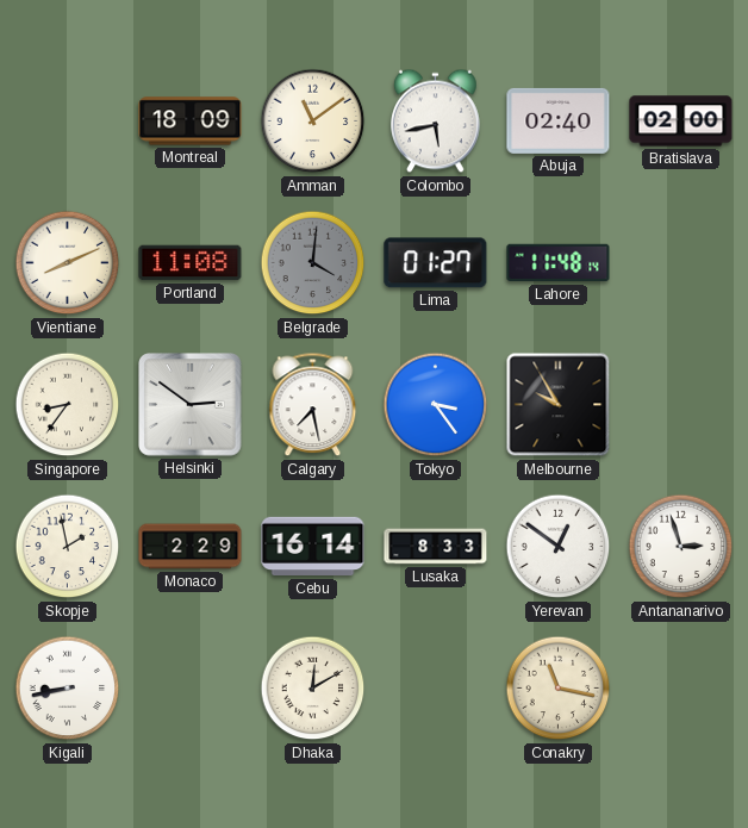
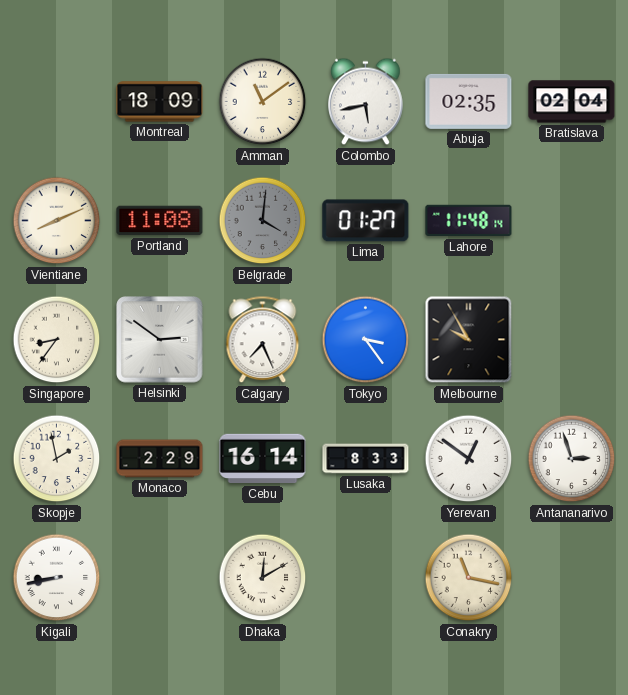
Abuja: 02:40 -> 02:35 (469, 101)
Bratislava: 02:00 -> 02:04 (572, 102)
Calgary: 7:28 -> 7:26 (263, 340)
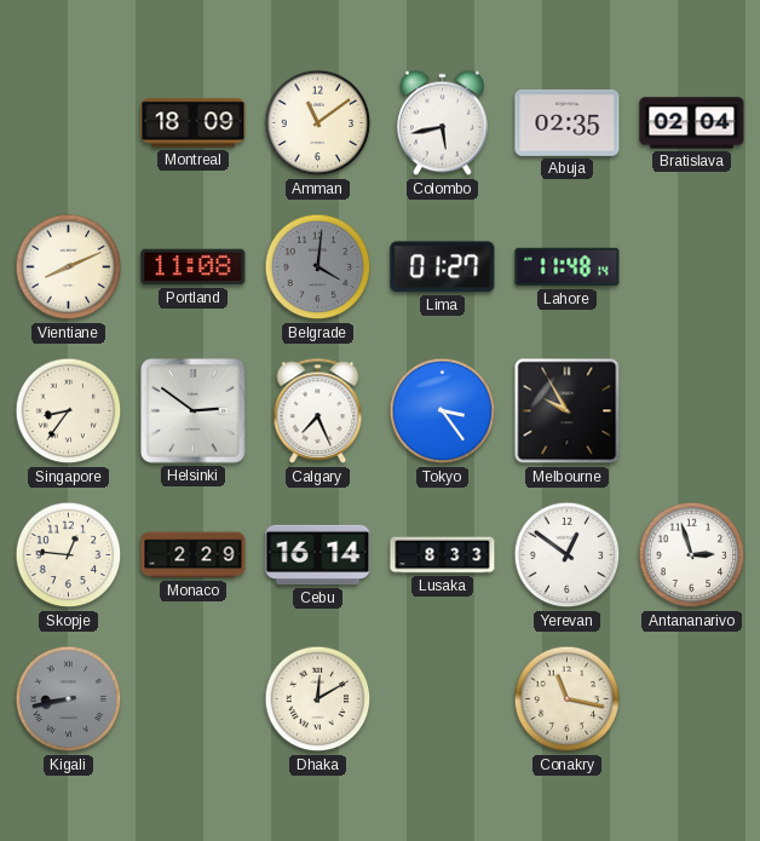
Skopje: 1:58 -> 12:46 (69, 555)
Kigali dial: white -> grey (69, 699)
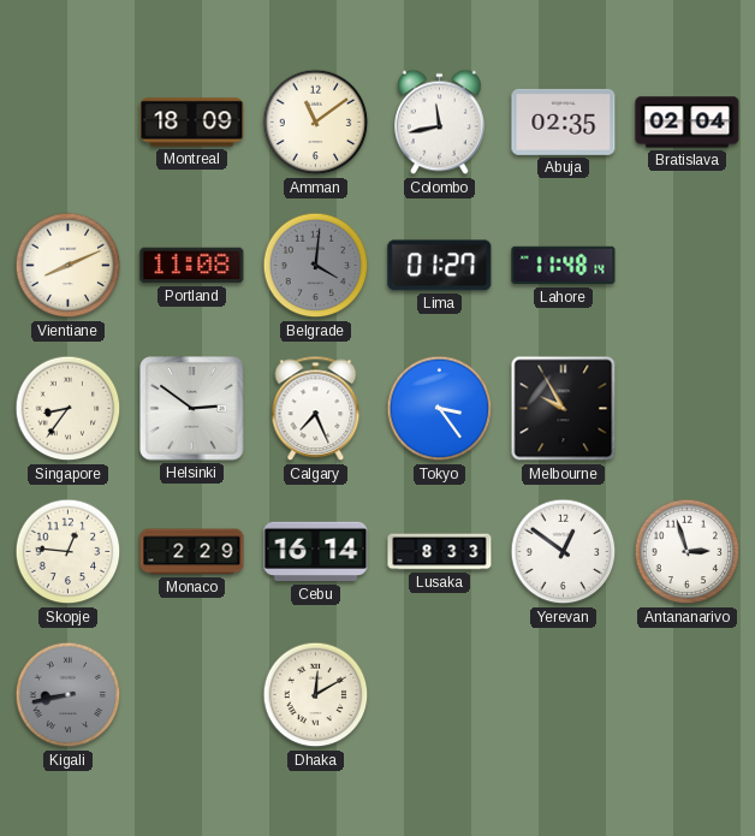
Colombo: 5:43 -> 11:43 (440, 123)
Conakry: 11:17 -> none (568, 699)
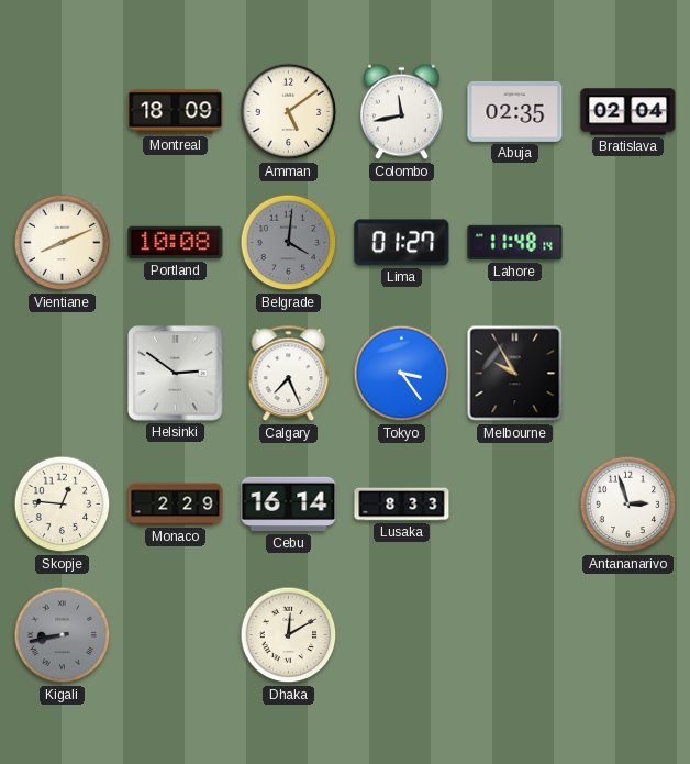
Amman: 11:09 -> 5:09 (289, 112)
Portland: 11:08 -> 10:08 (176, 243)
Singapore: 8:36 -> none (69, 409)
Yerevan: 12:51 -> none (564, 552)
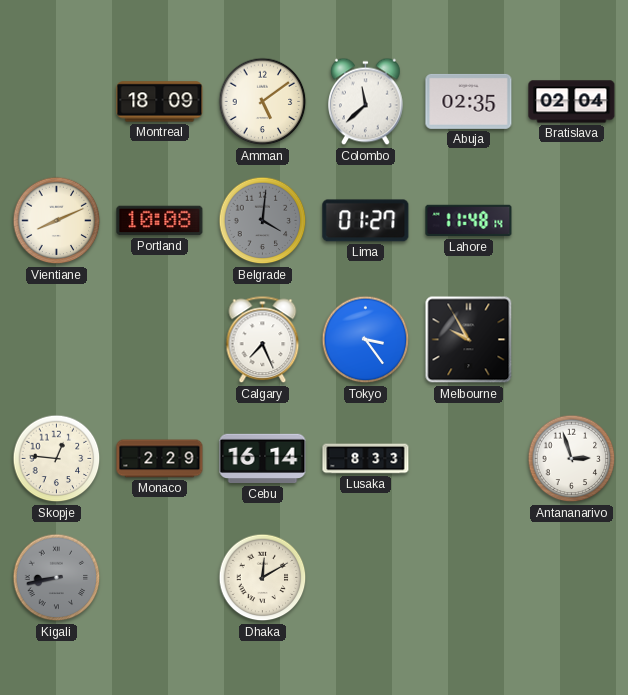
Colombo: 11:43 -> 11:38 (366, 102)
Helsinki: 2:51 -> none (176, 374)
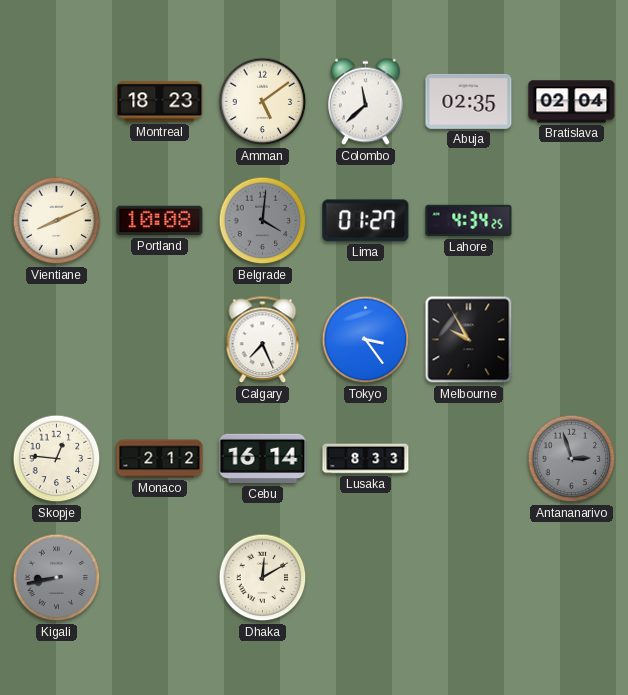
Montreal: 18:09 -> 18:23 (160, 102)
Lahore: 11:48 -> 4:34 (469, 221)
Monaco: 2:29 -> 2:12 (160, 459)
Antananarivo dial: white -> grey (572, 459)
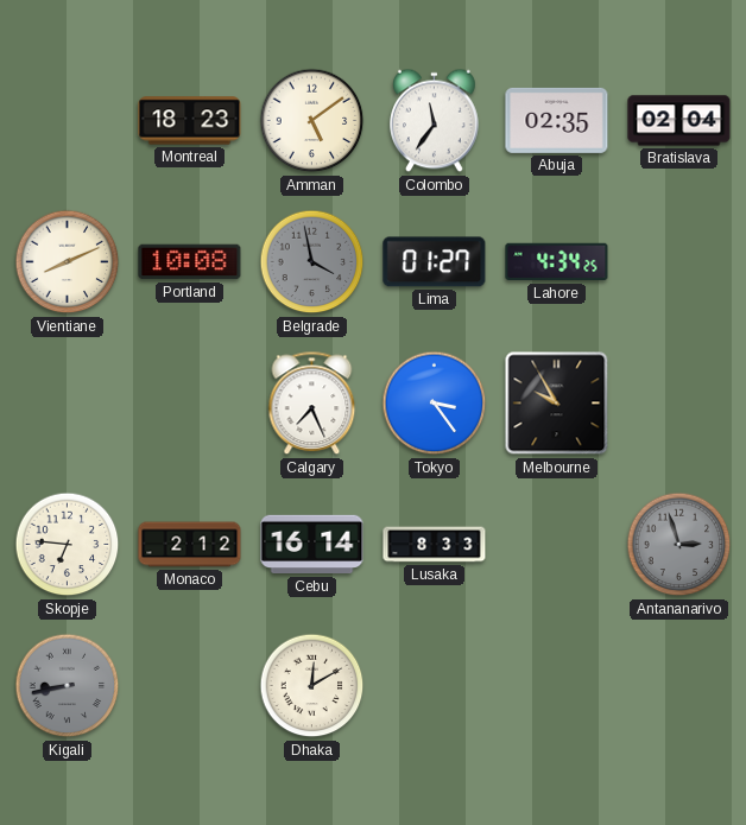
Colombo: 11:38 -> 11:36 (435, 121)
Belgrade: 4:01 -> 3:58 (312, 262)
Skopje: 12:46 -> 6:46 (68, 545)
